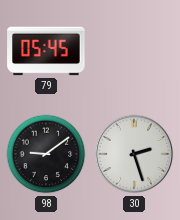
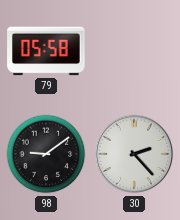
79: 05:45 -> 05:58 (46, 51)
30: 2:27 -> 2:23 (134, 154)
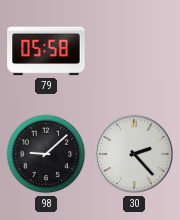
98: 9:09 -> 9:08 (46, 154)
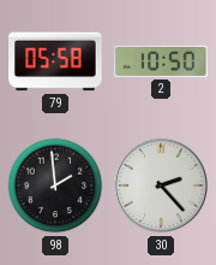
2: none -> 10:50 (161, 61)
98: 9:08 -> 1:59 (55, 185)
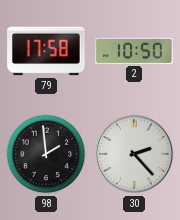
79: 05:58 -> 17:58 (46, 51)
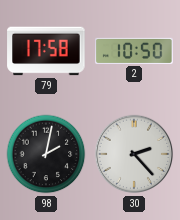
98: 1:59 -> 2:02 (46, 154)
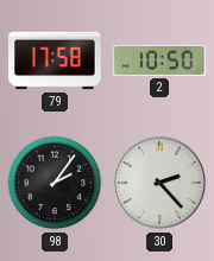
98: 2:02 -> 2:06 (55, 183)
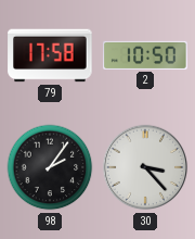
30: 2:23 -> 3:23 (145, 167)
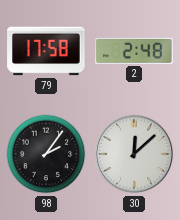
2: 10:50 -> 2:48 (134, 51)
30: 3:23 -> 12:08 (134, 154)
